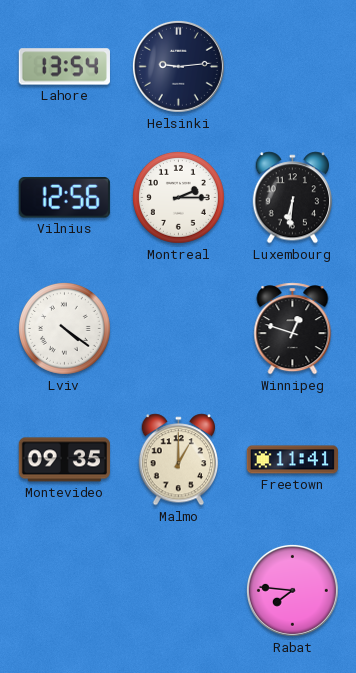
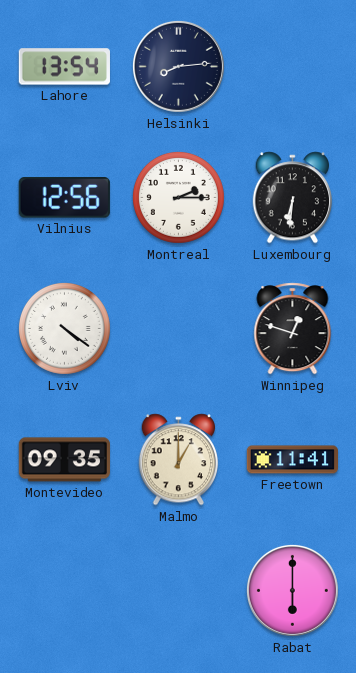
Helsinki: 9:14 -> 8:14 (178, 66)
Rabat: 7:46 -> 6:00 (292, 590)
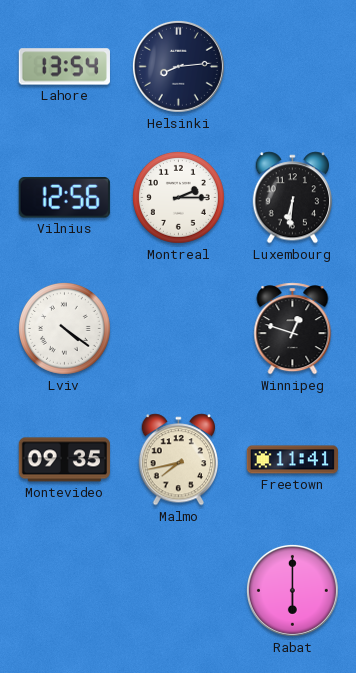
Malmo: 1:00 -> 7:43 (179, 460)
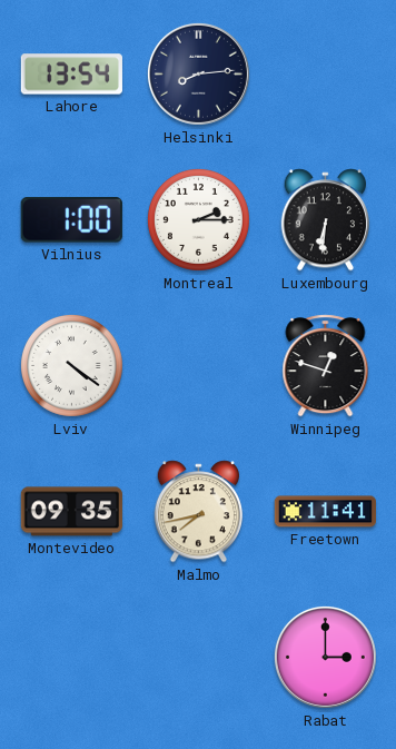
Vilnius: 12:56 -> 1:00 (71, 220)
Rabat: 6:00 -> 3:00 (325, 657)
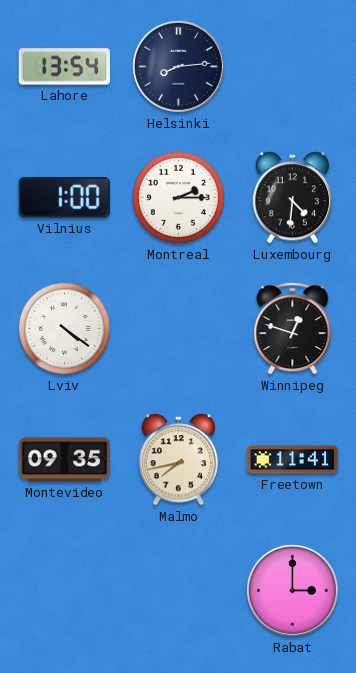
Luxembourg: 6:31 -> 4:31 (293, 198)
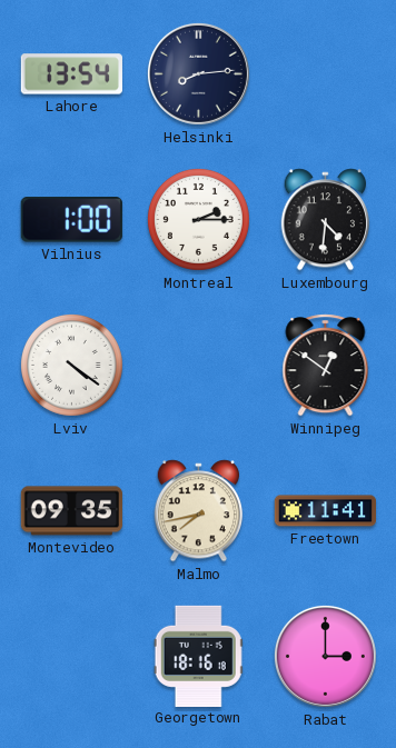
Winnipeg: 12:48 -> 12:51 (326, 366)
Georgetown: none -> 18:16 (198, 656)
